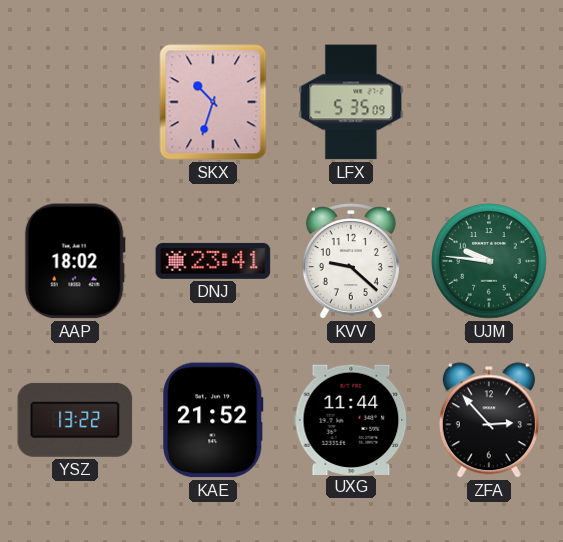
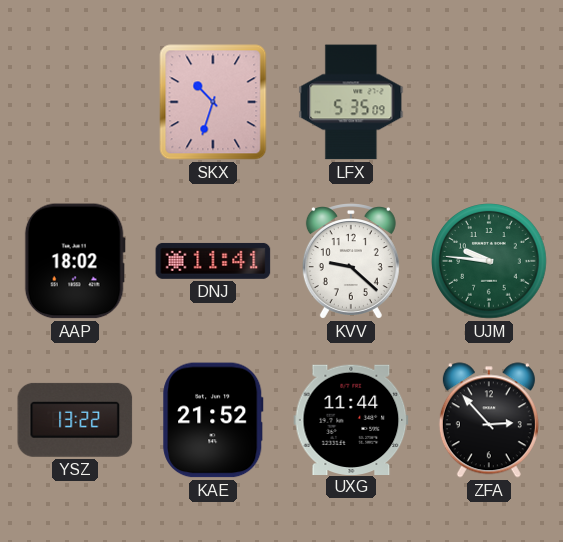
DNJ: 23:41 -> 11:41 (213, 261)
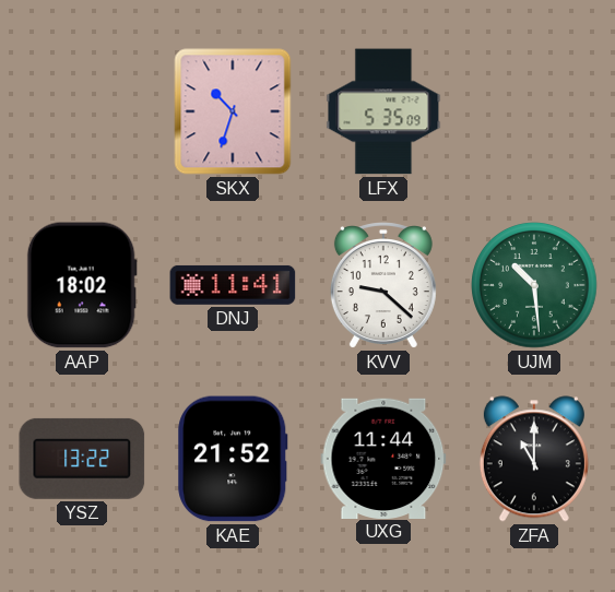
UJM: 9:46 -> 10:29 (534, 285)
ZFA: 2:53 -> 11:00 (534, 459)
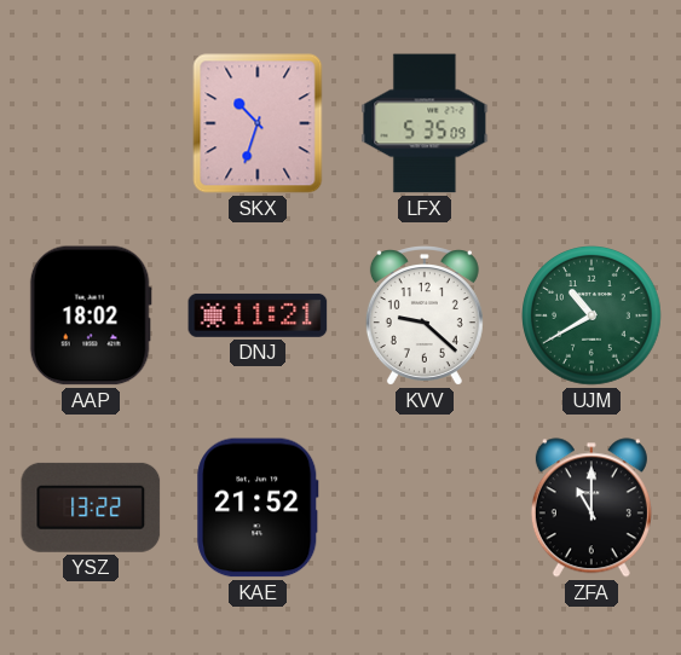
DNJ: 11:41 -> 11:21 (258, 315)
UJM: 10:29 -> 10:40 (591, 315)
UXG: 11:44 -> none (383, 458)
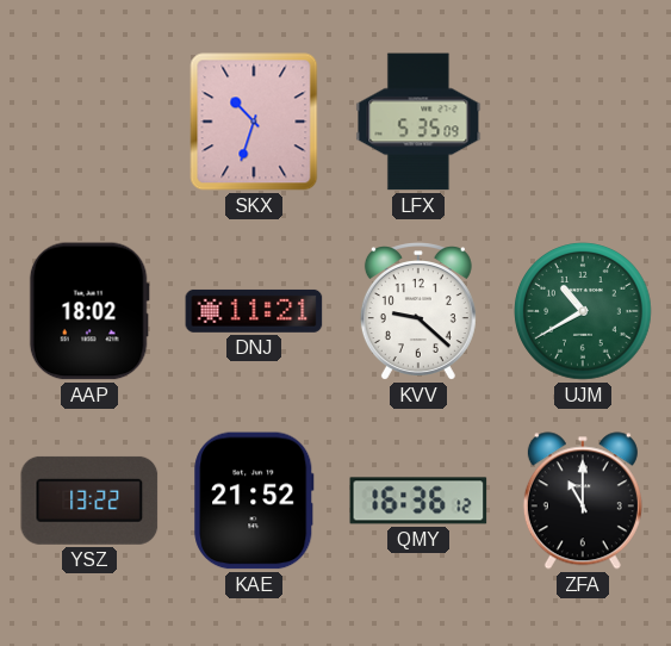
QMY: none -> 16:36 (418, 501)
